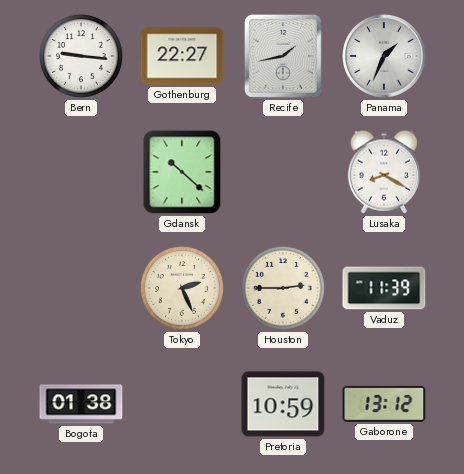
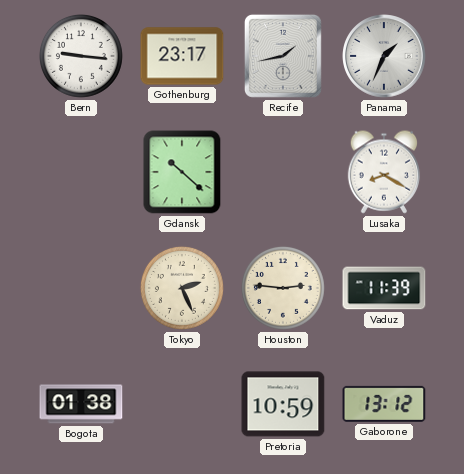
Gothenburg: 22:27 -> 23:17 (182, 56)
Houston: 2:45 -> 2:46 (283, 288)
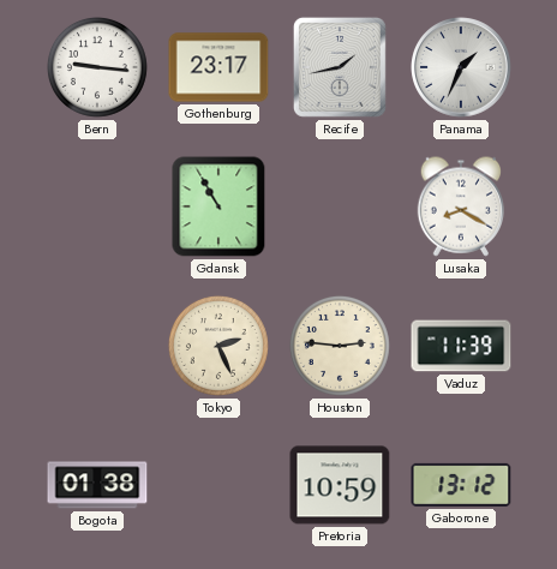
Gdansk: 10:22 -> 10:55 (218, 206)
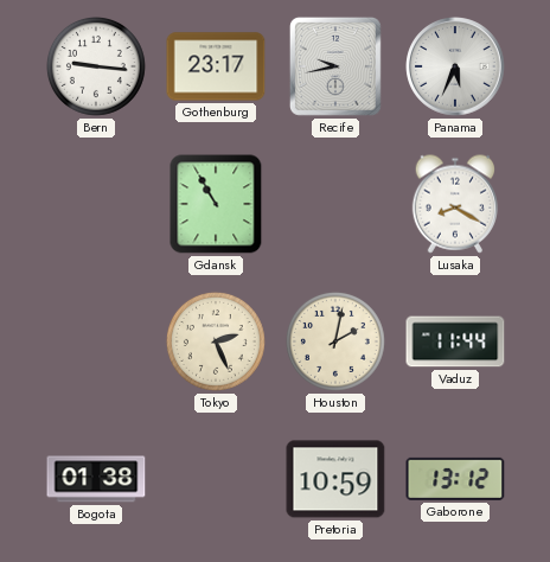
Recife: 1:43 -> 9:43 (335, 66)
Panama: 1:34 -> 5:34 (455, 66)
Houston: 2:46 -> 2:02 (335, 341)
Vaduz: 11:39 -> 11:44 (455, 341)
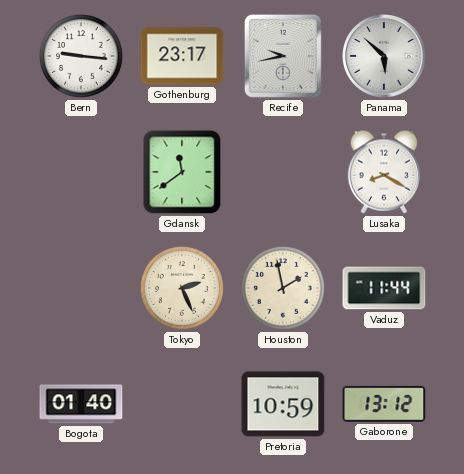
Panama: 5:34 -> 5:52 (384, 56)
Gdansk: 10:55 -> 11:39 (182, 172)
Houston: 2:02 -> 1:58 (283, 288)
Bogota: 01:38 -> 01:40 (81, 404)
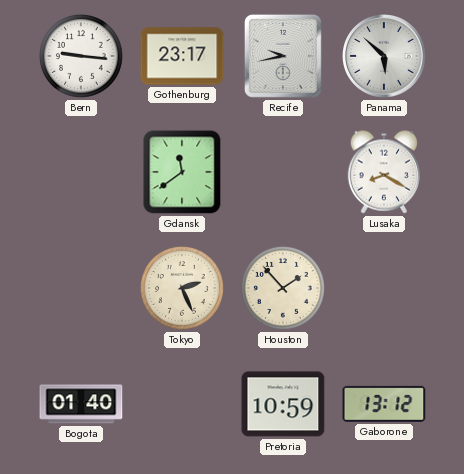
Houston: 1:58 -> 1:53 (283, 288)
Vaduz: 11:44 -> none (384, 288)
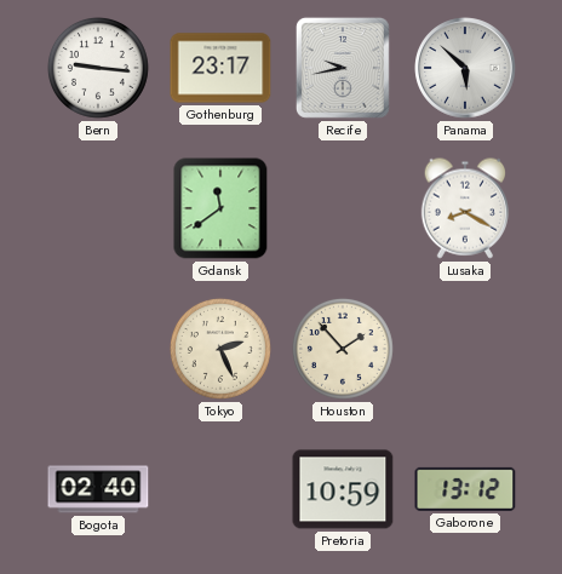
Bogota: 01:40 -> 02:40 (98, 489)
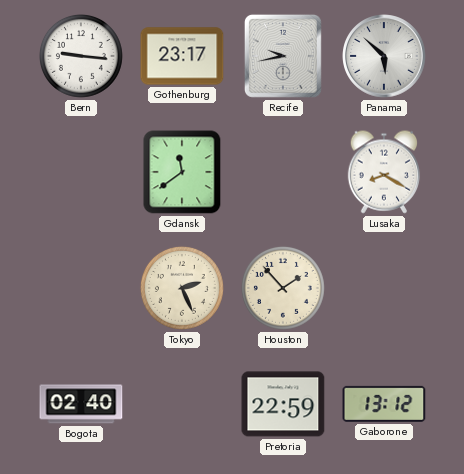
Pretoria: 10:59 -> 22:59 (283, 404)
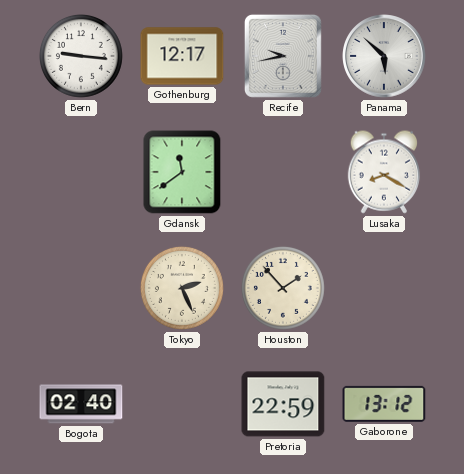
Gothenburg: 23:17 -> 12:17 (182, 56)
